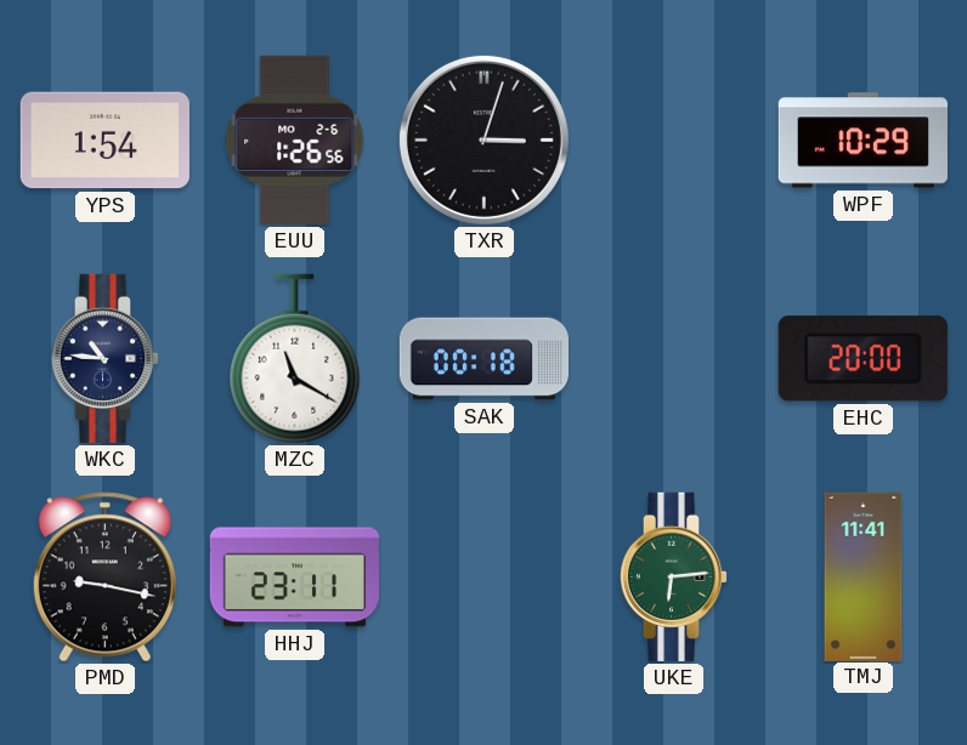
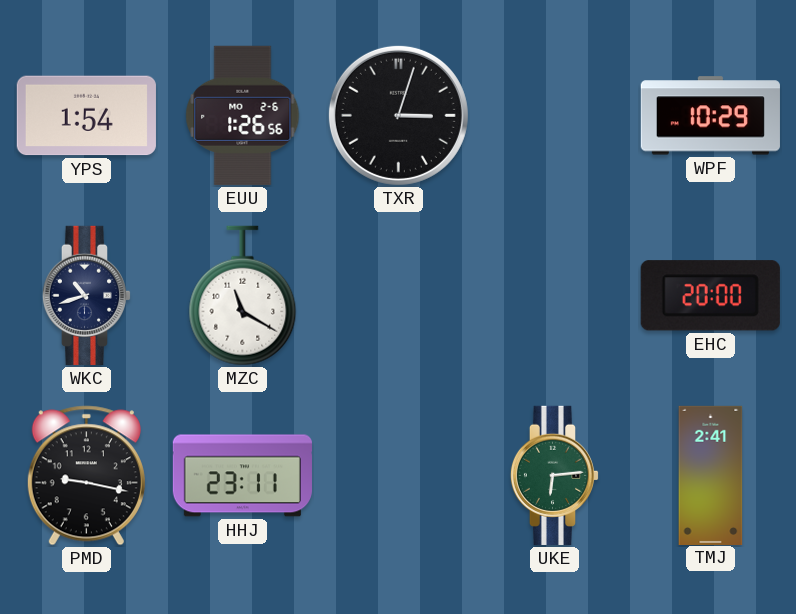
WKC: 10:46 -> 10:42 (87, 295)
SAK: 00:18 -> none (483, 359)
TMJ: 11:41 -> 2:41 (711, 475)
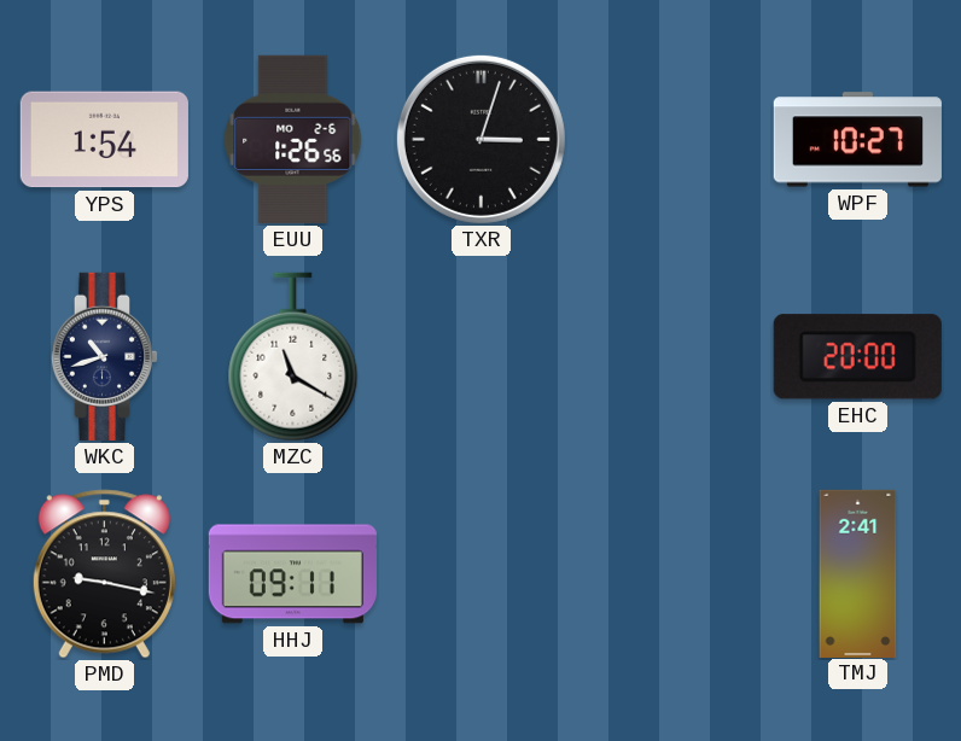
WPF: 10:29 -> 10:27 (857, 140)
HHJ: 23:11 -> 09:11 (292, 574)
UKE: 6:14 -> none (555, 475)
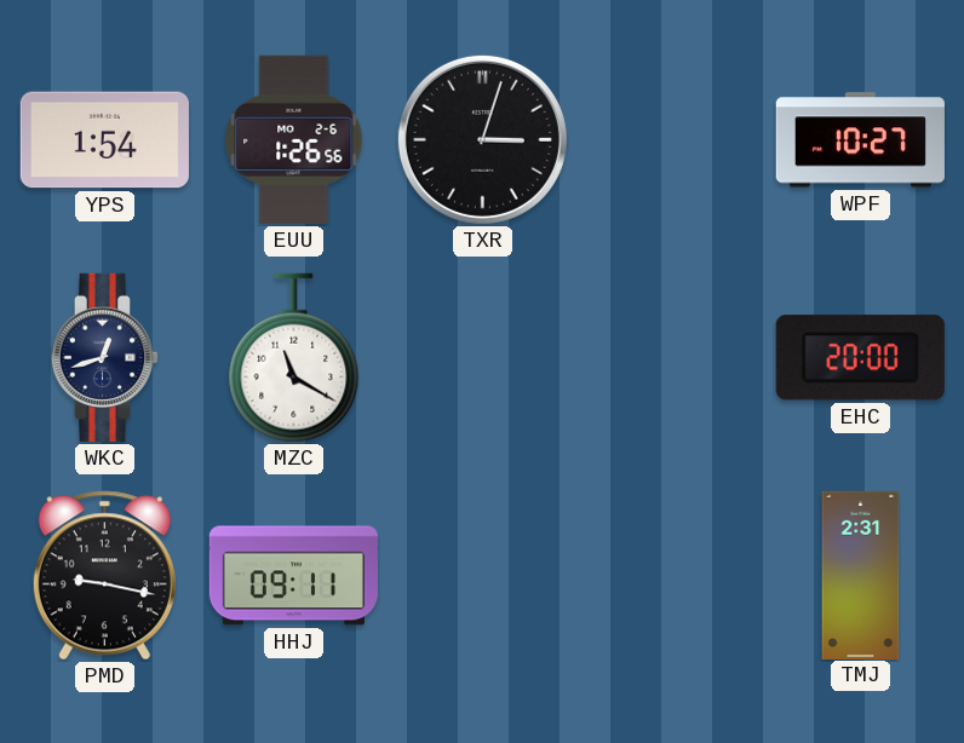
WKC: 10:42 -> 12:42 (105, 357)
TMJ: 2:41 -> 2:31 (861, 575)
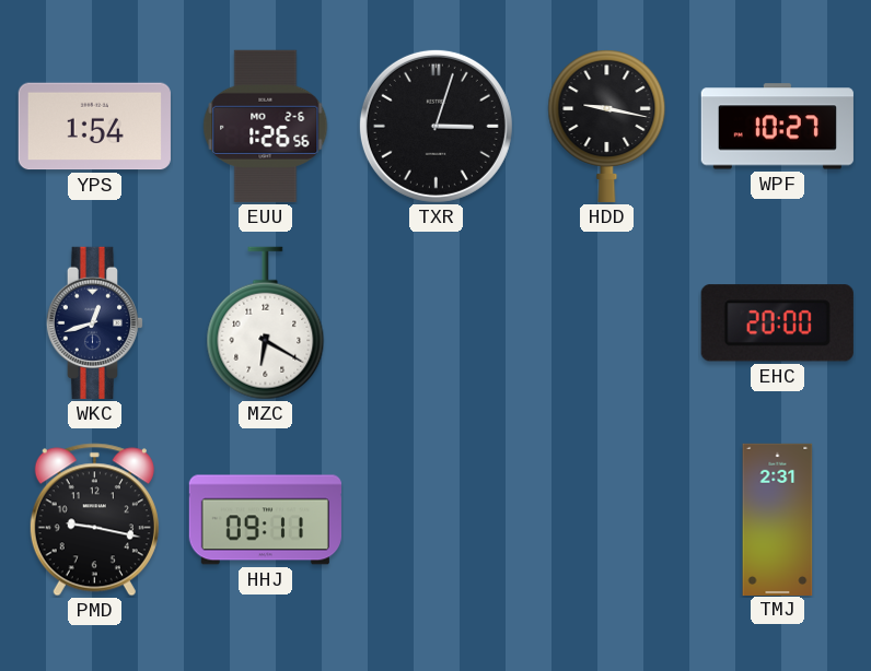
HDD: none -> 9:17 (607, 126)
MZC: 11:20 -> 6:20 (266, 323)
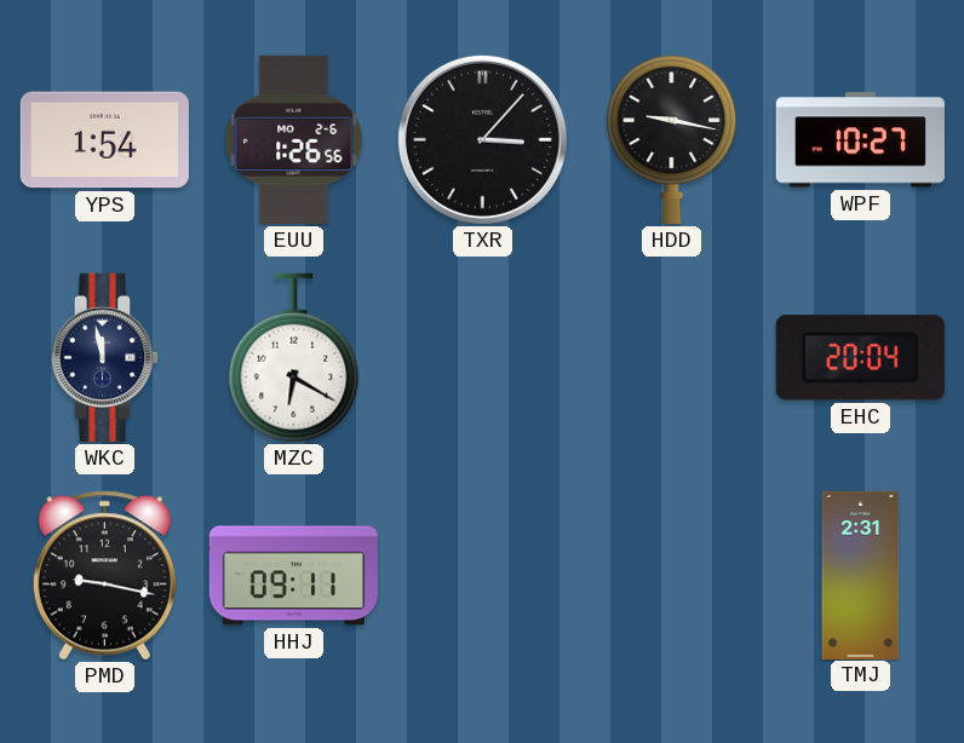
TXR: 3:03 -> 3:07 (482, 139)
WKC: 12:42 -> 11:58 (105, 357)
EHC: 20:00 -> 20:04 (860, 358)
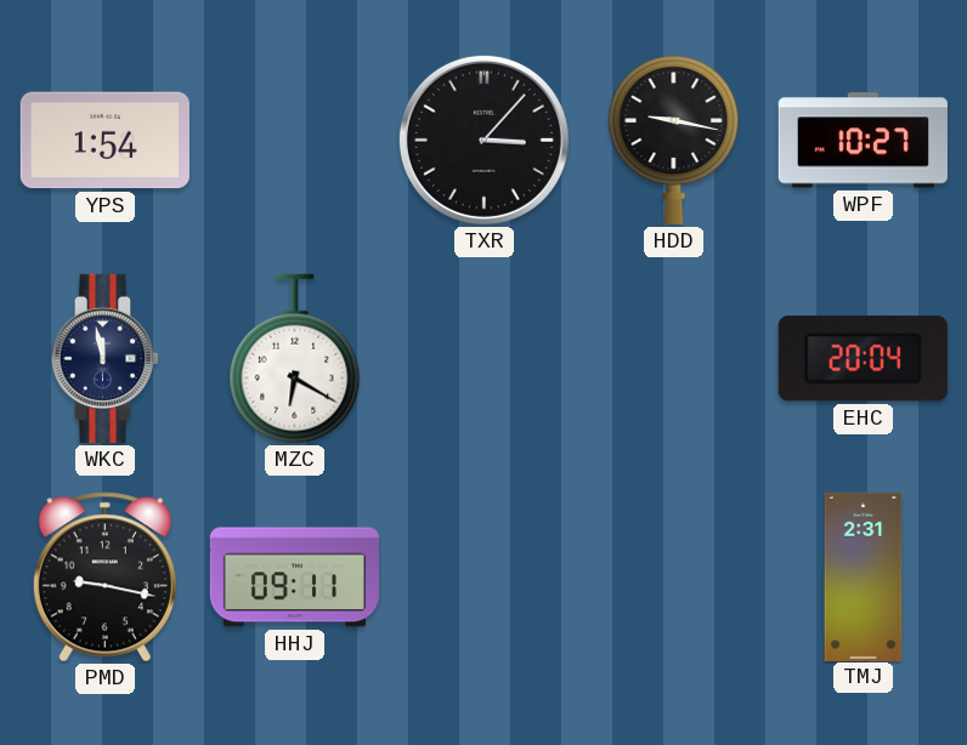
EUU: 1:26 -> none (294, 139)
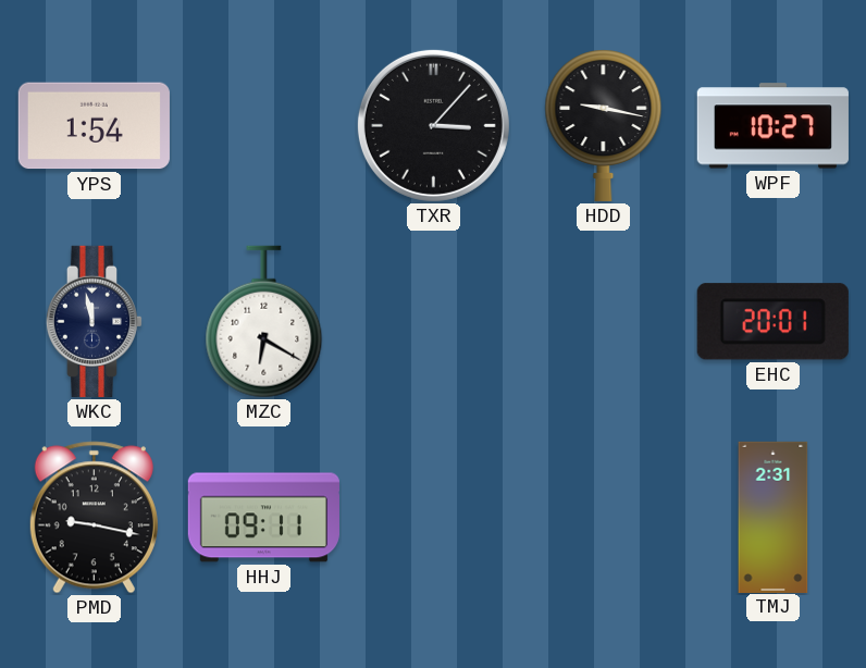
EHC: 20:04 -> 20:01 (772, 322)
